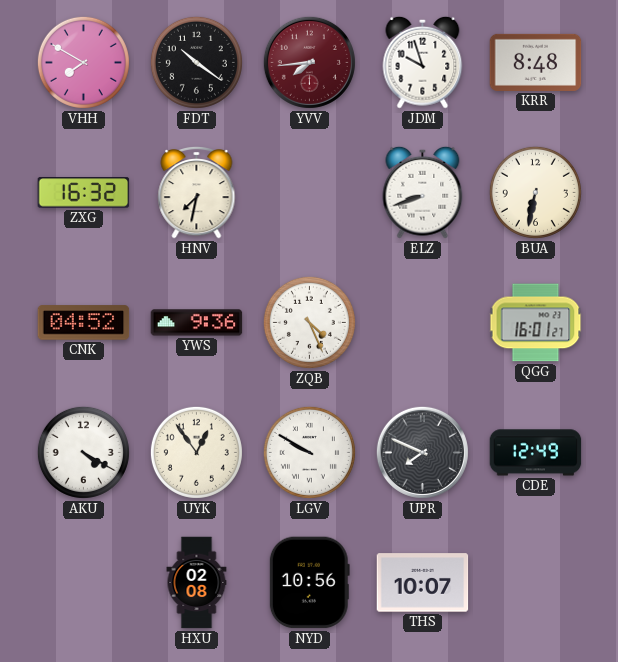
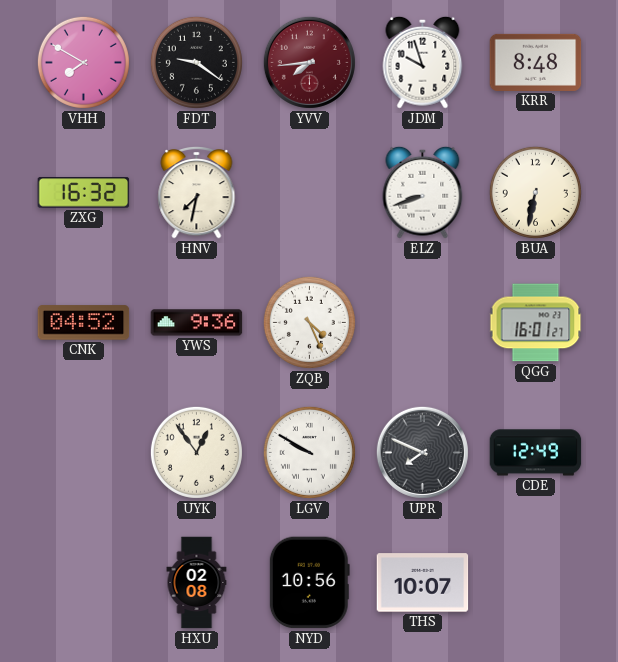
FDT: 10:21 -> 9:21 (196, 62)
AKU: 4:20 -> none (83, 452)
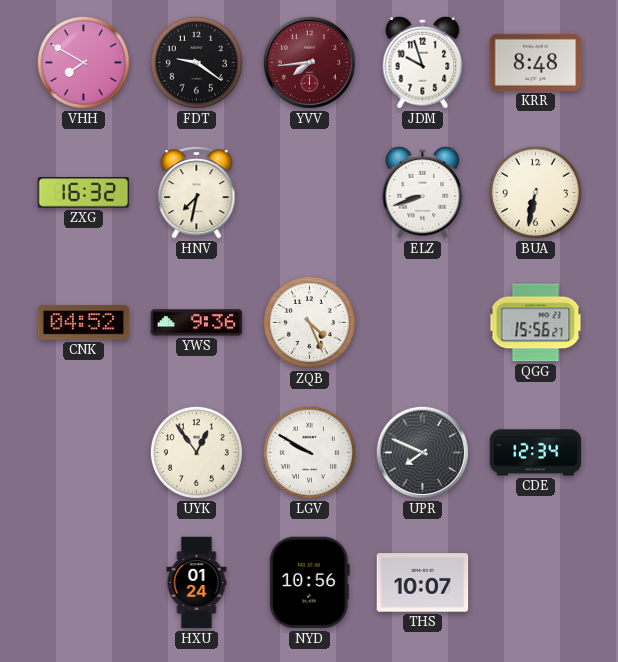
QGG: 16:01 -> 15:56 (536, 323)
CDE: 12:49 -> 12:34 (536, 453)
HXU: 02:08 -> 01:24 (197, 583)
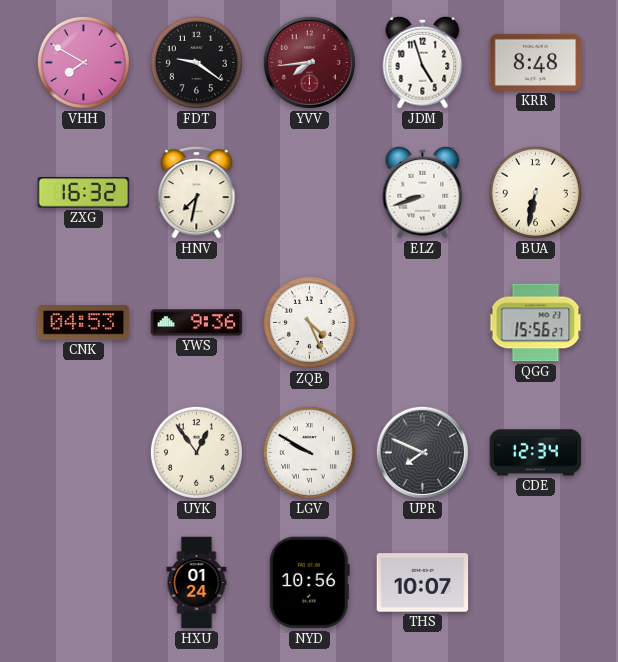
JDM: 9:57 -> 4:57 (423, 62)
CNK: 04:52 -> 04:53 (84, 323)
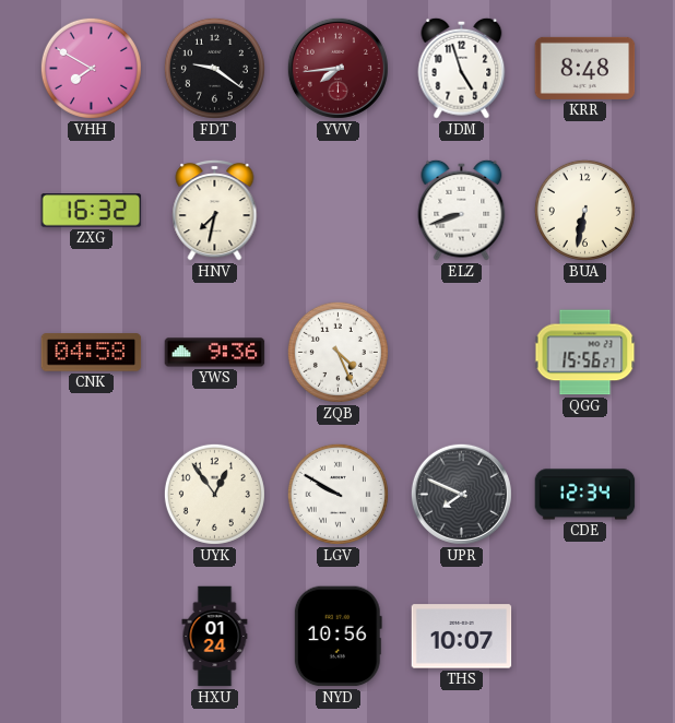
CNK: 04:53 -> 04:58 (92, 353)
